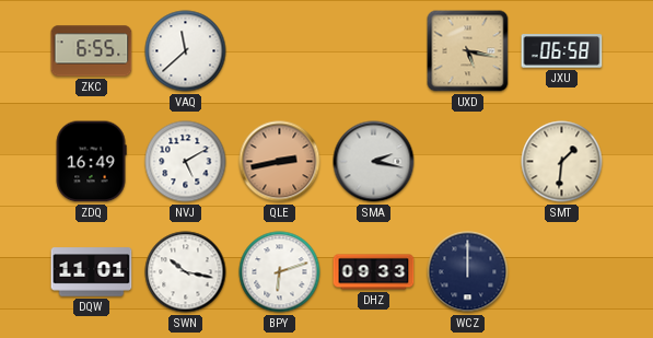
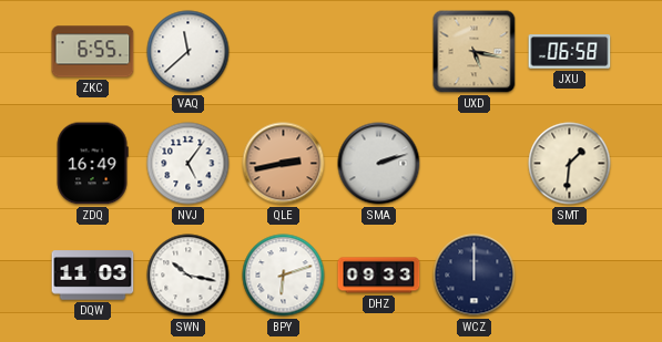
NVJ: 5:10 -> 5:06 (189, 164)
SMA: 2:17 -> 2:12 (379, 164)
DQW: 11:01 -> 11:03 (93, 276)
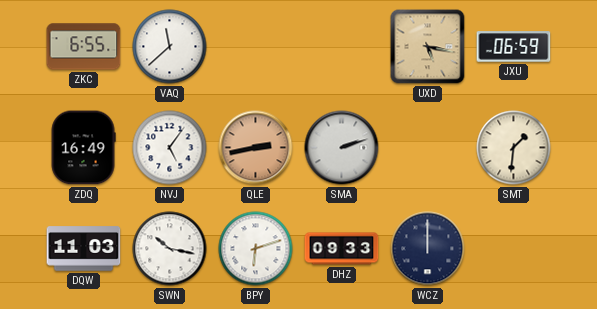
JXU: 06:58 -> 06:59 (514, 47)
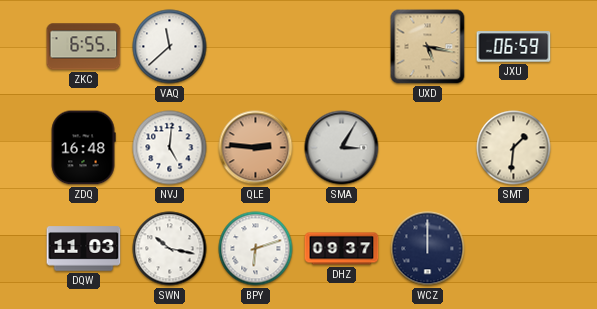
ZDQ: 16:49 -> 16:48 (83, 148)
NVJ: 5:06 -> 5:01 (170, 148)
QLE: 2:43 -> 2:46 (256, 148)
SMA: 2:12 -> 3:05 (342, 148)
DHZ: 09:33 -> 09:37 (342, 249)
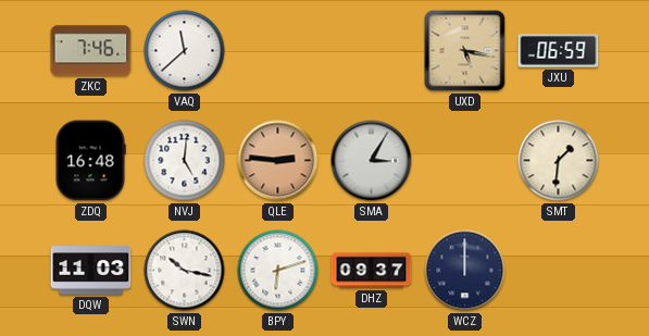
ZKC: 6:55 -> 7:46 (91, 51)
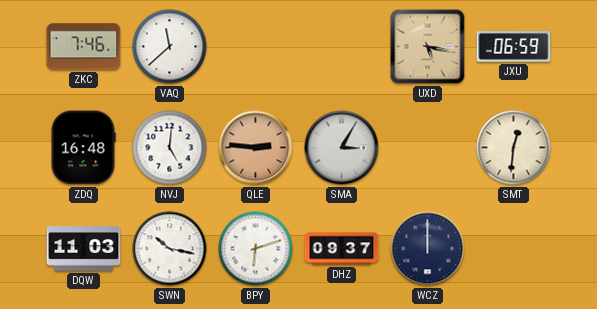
SMT: 1:31 -> 12:31 (514, 148)
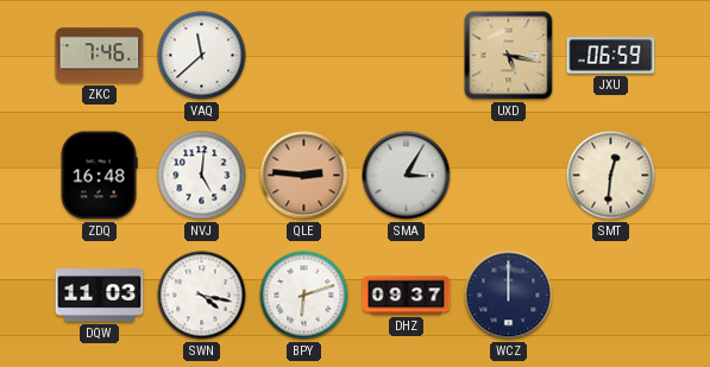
SWN: 10:17 -> 4:17 (202, 296)
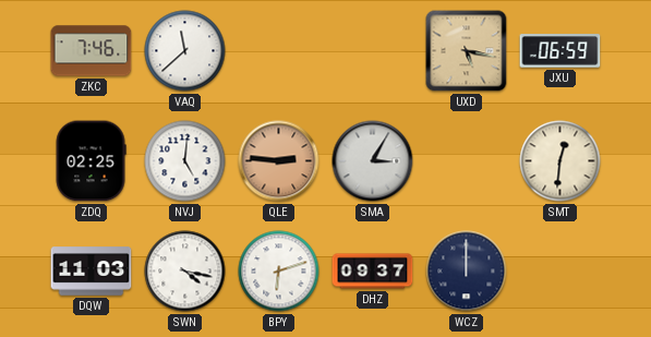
ZDQ: 16:48 -> 02:25 (91, 161)
